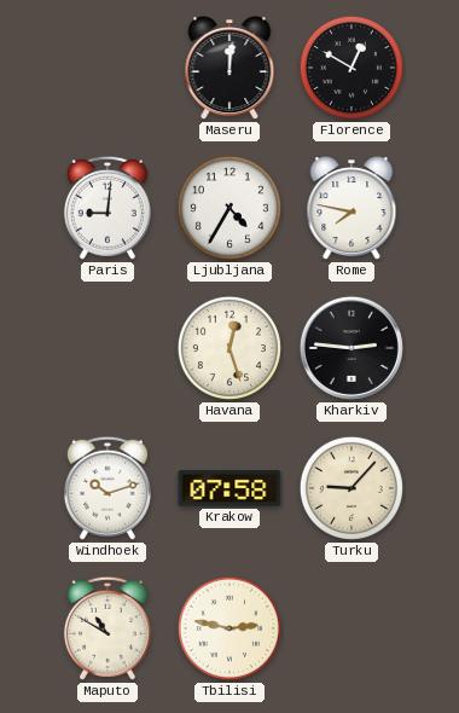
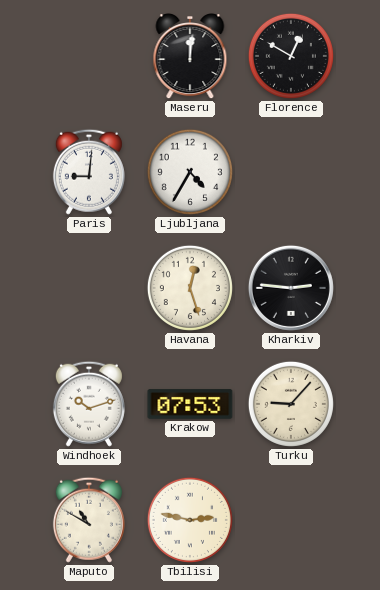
Rome: 7:47 -> none (351, 209)
Krakow: 07:58 -> 07:53 (190, 404)
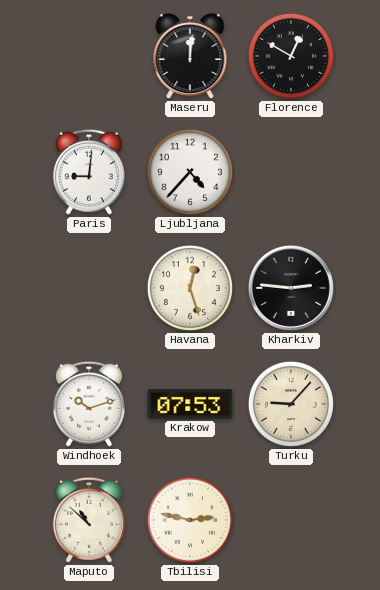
Ljubljana: 4:35 -> 4:37 (190, 172)
Maputo: 10:50 -> 10:52 (89, 520)
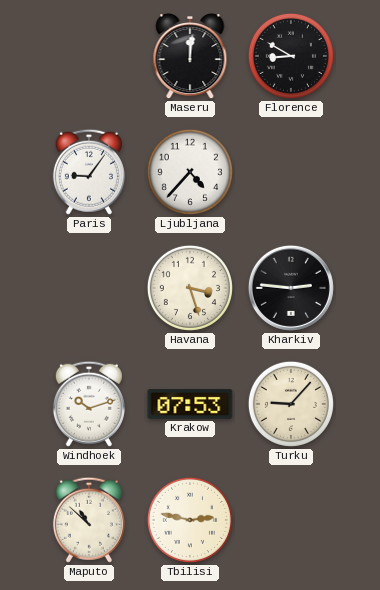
Florence: 12:50 -> 8:50 (291, 56)
Paris: 9:01 -> 9:06 (89, 172)
Havana: 12:27 -> 3:27 (190, 288)
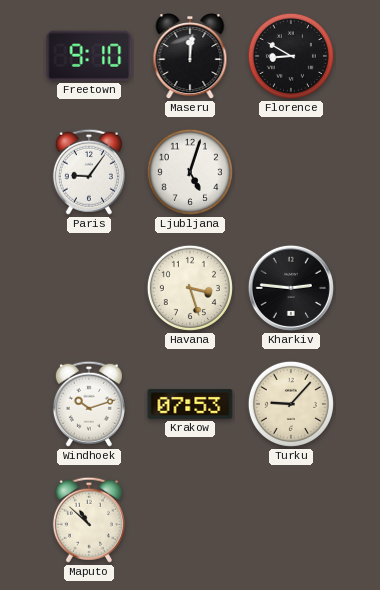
Freetown: none -> 9:10 (89, 56)
Ljubljana: 4:37 -> 5:03 (190, 172)
Tbilisi: 2:47 -> none (190, 520)
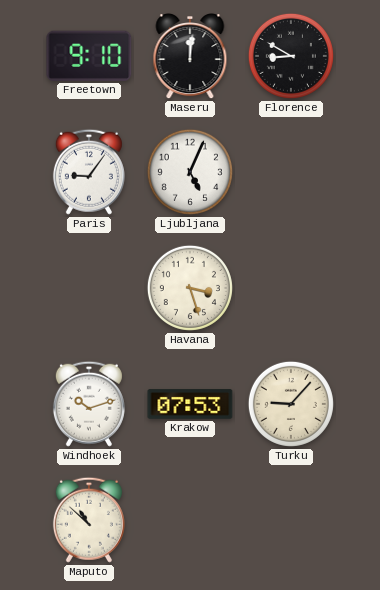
Ljubljana: 5:03 -> 5:04 (190, 172)
Kharkiv: 2:46 -> none (291, 288)
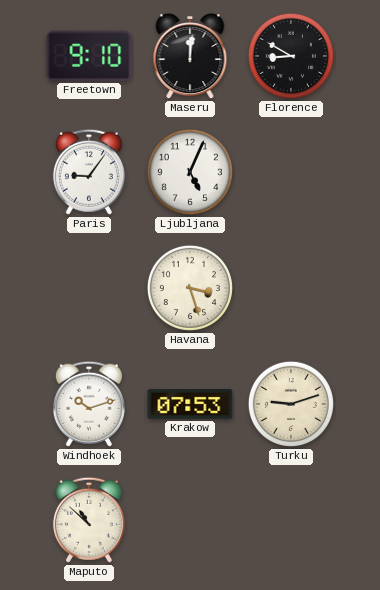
Turku: 9:07 -> 9:12 (291, 404)
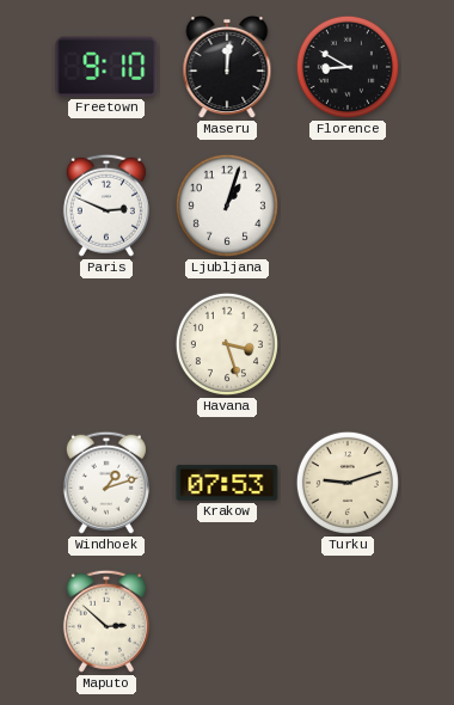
Paris: 9:06 -> 2:49 (106, 206)
Ljubljana: 5:04 -> 1:03 (227, 206)
Windhoek: 10:12 -> 1:12 (106, 483)
Maputo: 10:52 -> 2:52 (106, 621)
